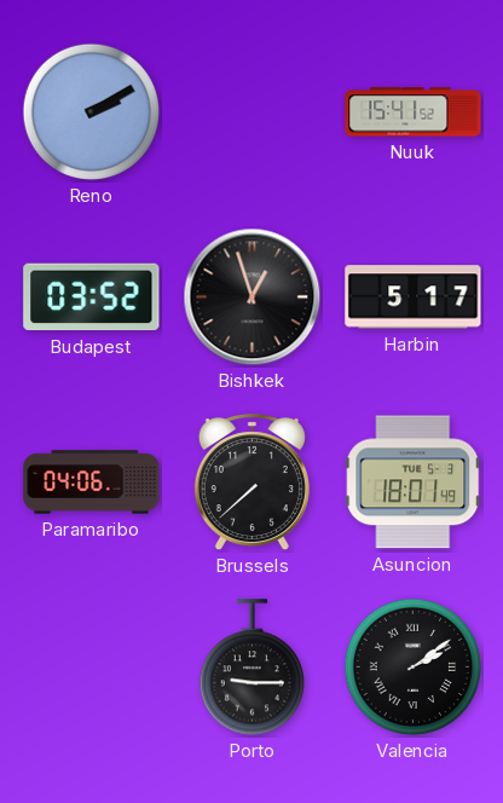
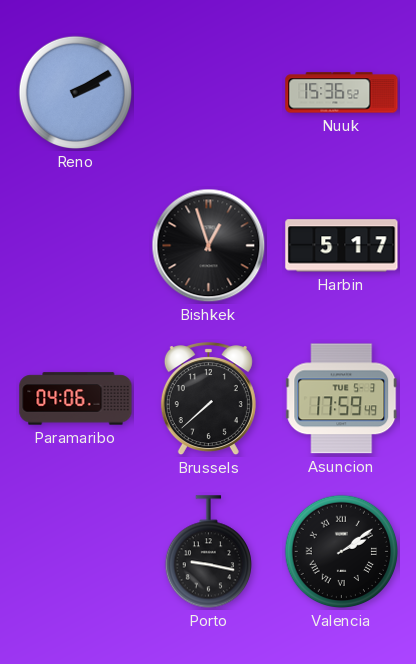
Nuuk: 15:41 -> 15:36 (342, 93)
Budapest: 03:52 -> none (92, 297)
Asuncion: 18:01 -> 17:59 (342, 399)
Porto: 9:15 -> 9:17 (208, 552)
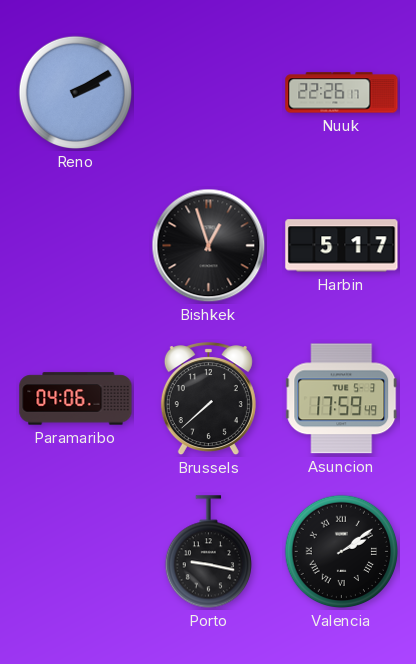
Nuuk: 15:36 -> 22:26 (342, 93)
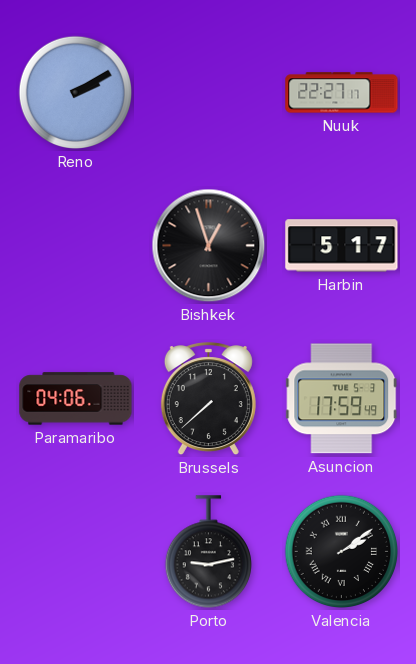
Nuuk: 22:26 -> 22:27 (342, 93)
Porto: 9:17 -> 9:13 (208, 552)
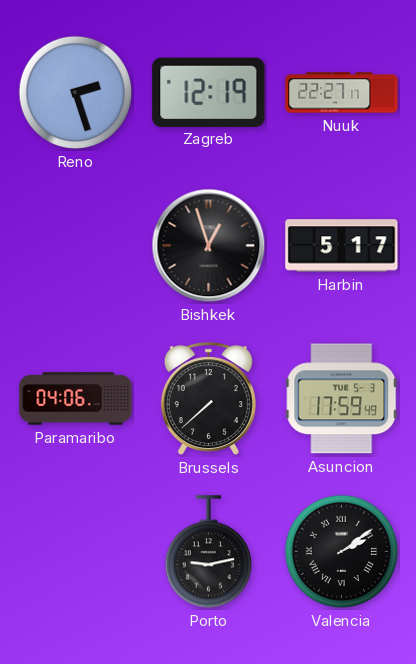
Reno: 2:10 -> 2:27 (76, 93)
Zagreb: none -> 12:19 (209, 92)
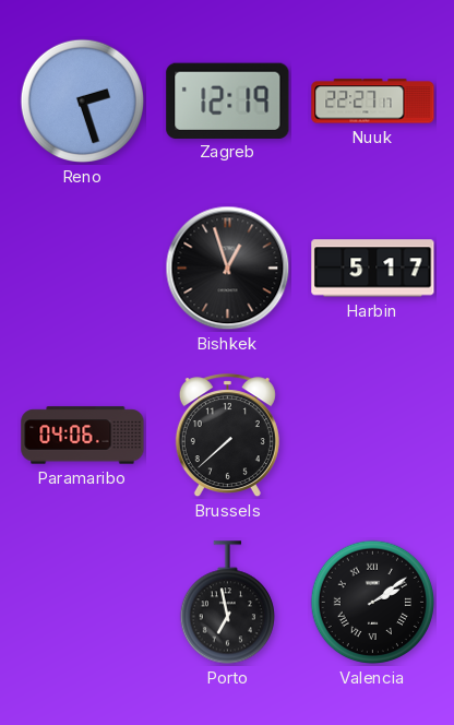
Asuncion: 17:59 -> none (342, 399)
Porto: 9:13 -> 6:58 (227, 603)
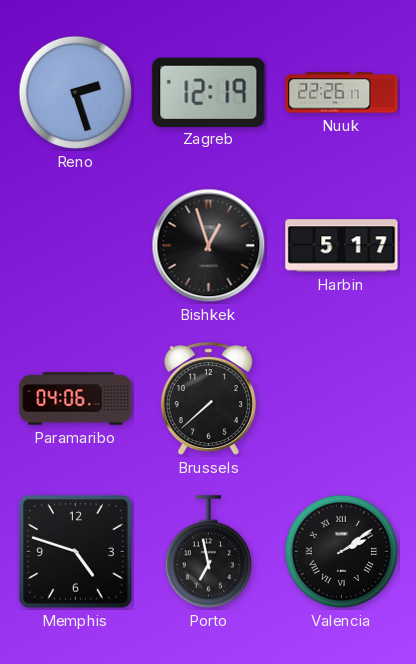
Nuuk: 22:27 -> 22:26 (342, 93)
Memphis: none -> 4:48 (76, 552)
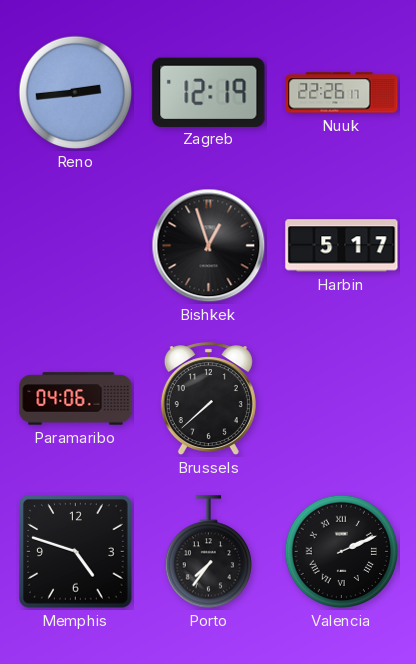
Reno: 2:27 -> 2:44 (76, 93)
Porto: 6:58 -> 7:36 (208, 552)
Valencia: 2:09 -> 2:11 (342, 552)
